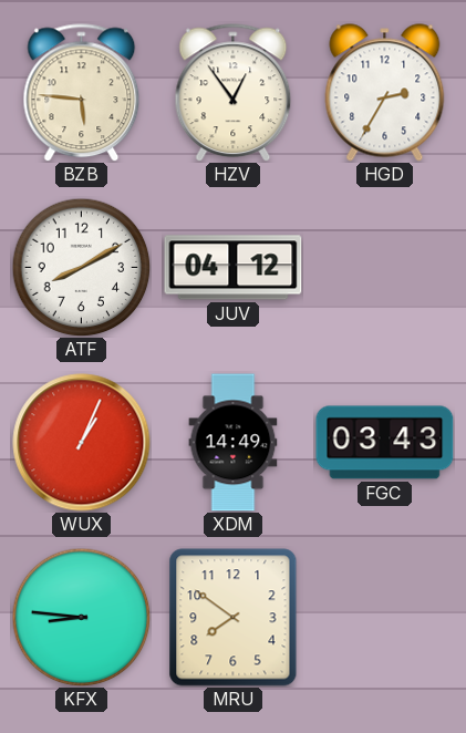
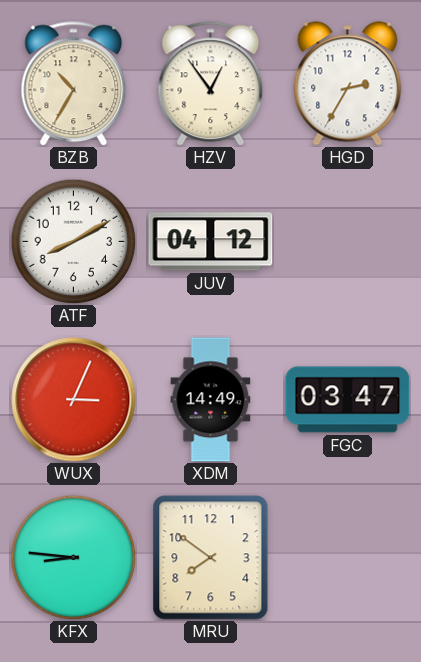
BZB: 5:46 -> 10:35 (74, 84)
WUX: 1:04 -> 3:04 (74, 400)
FGC: 03:43 -> 03:47 (348, 400)
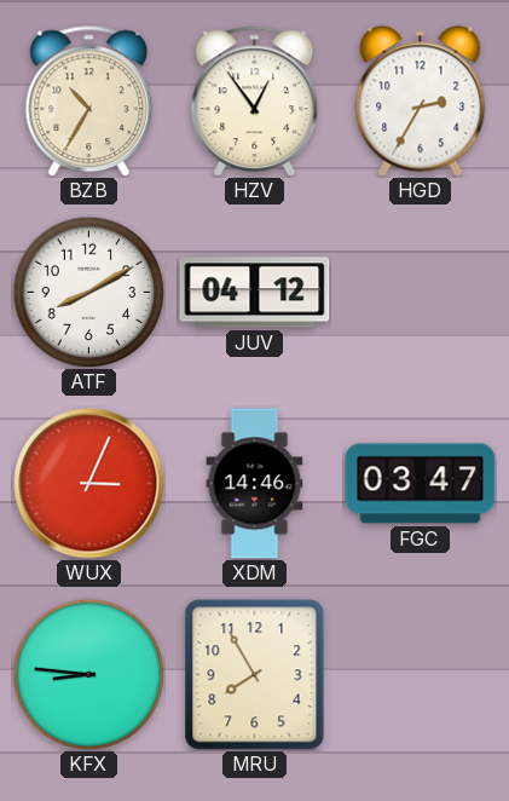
XDM: 14:49 -> 14:46 (255, 484)
MRU: 7:51 -> 7:55 (255, 675)
